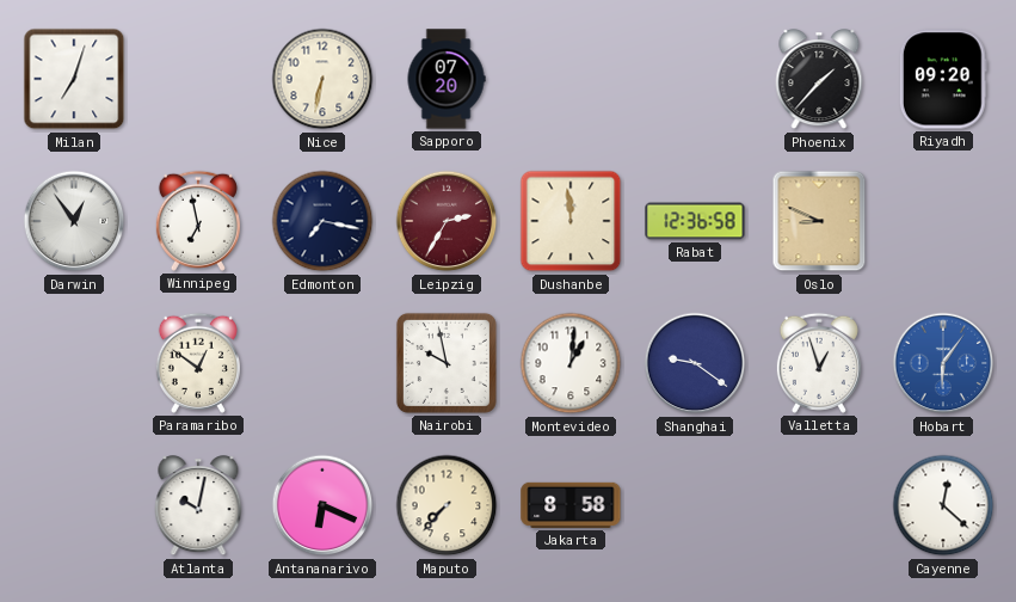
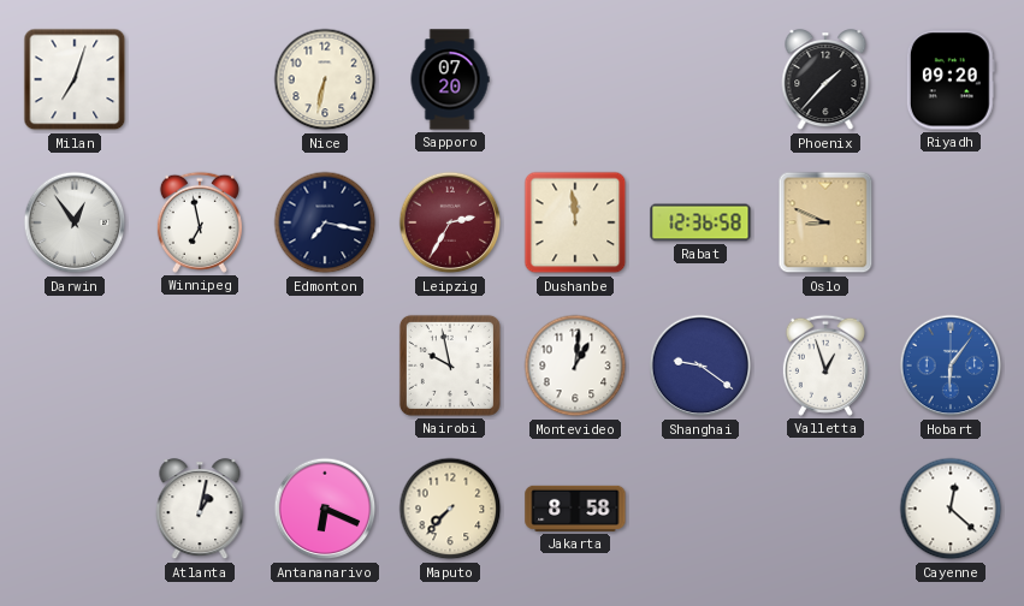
Paramaribo: 12:51 -> none (198, 363)
Atlanta: 10:02 -> 1:02 (200, 510)
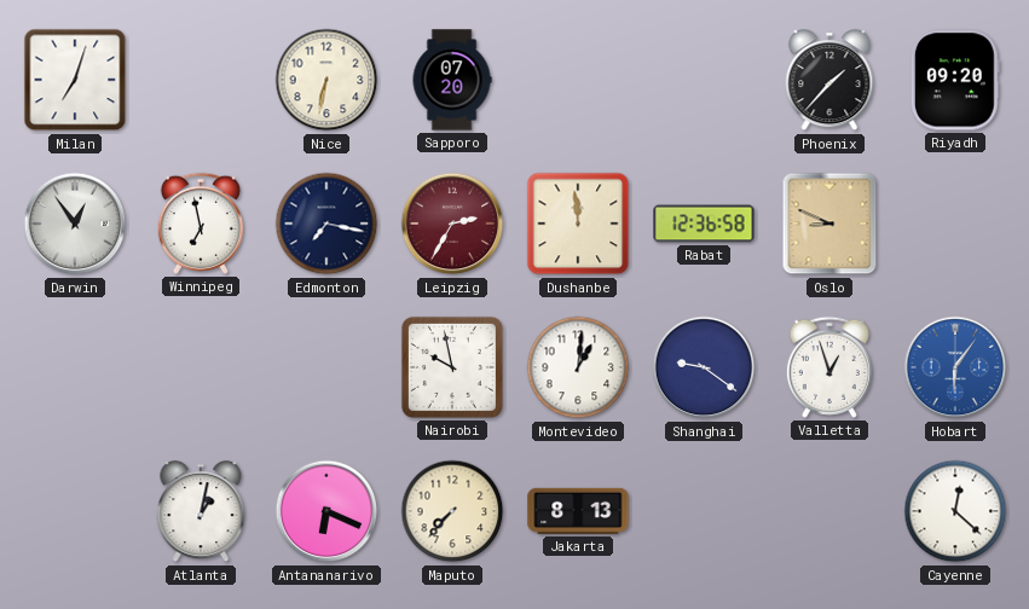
Jakarta: 8:58 -> 8:13 (578, 511)
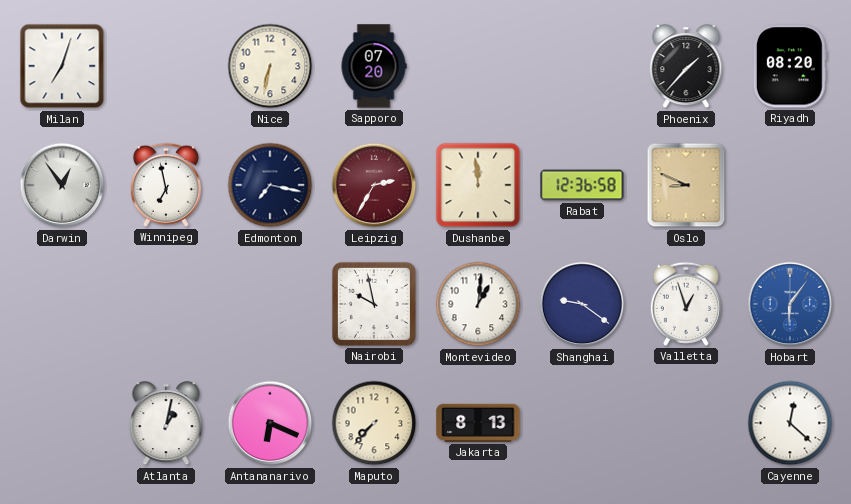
Riyadh: 09:20 -> 08:20 (790, 66)
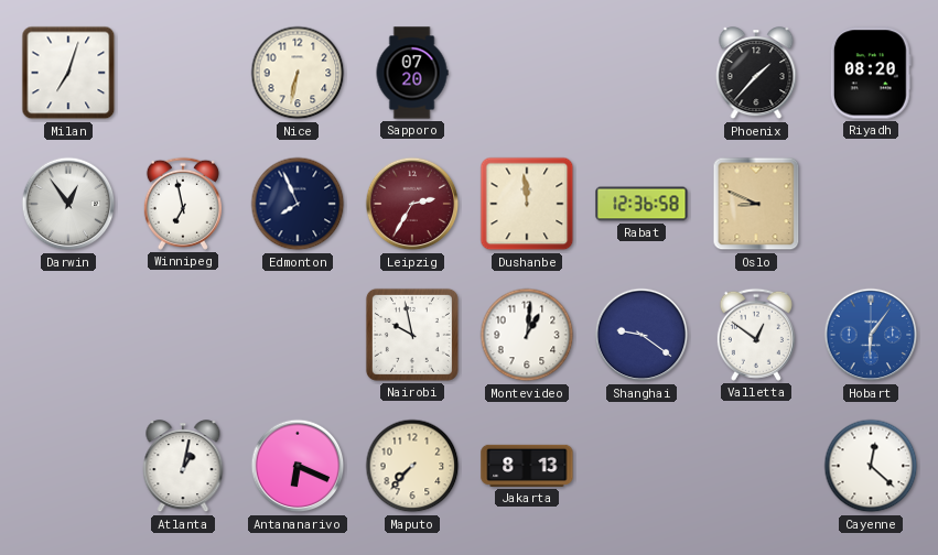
Edmonton: 7:17 -> 7:56 (298, 204)
Valletta: 12:57 -> 12:51 (756, 335)
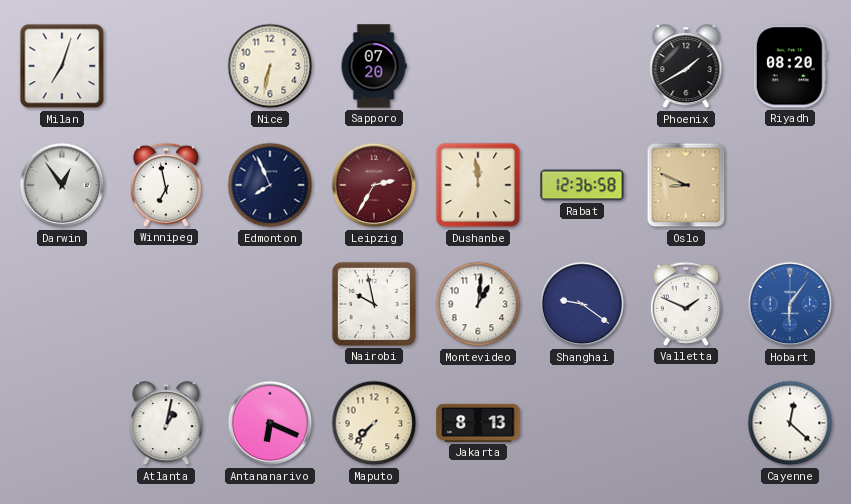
Phoenix: 1:37 -> 1:40 (686, 67)
Valletta: 12:51 -> 1:49 (686, 304)
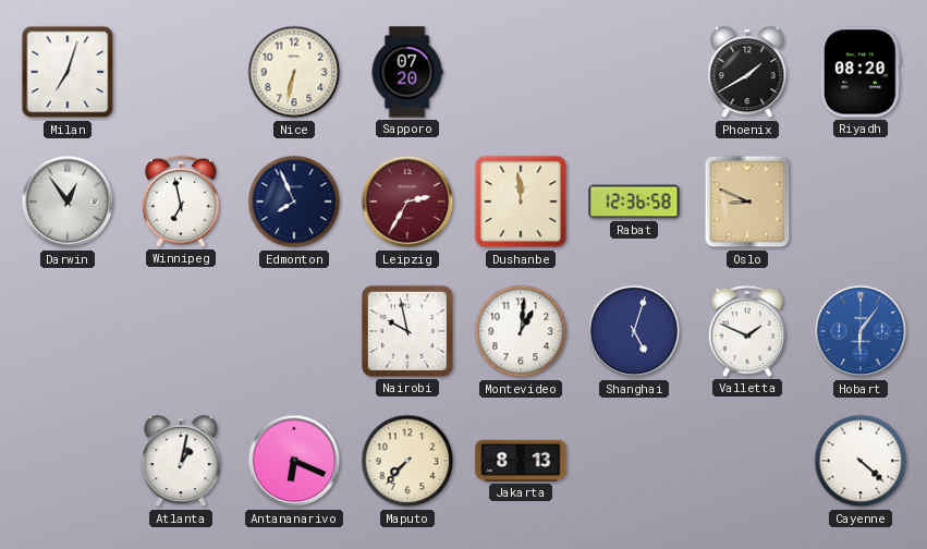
Shanghai: 9:21 -> 5:03 (634, 331)
Cayenne: 12:22 -> 4:22 (861, 461)
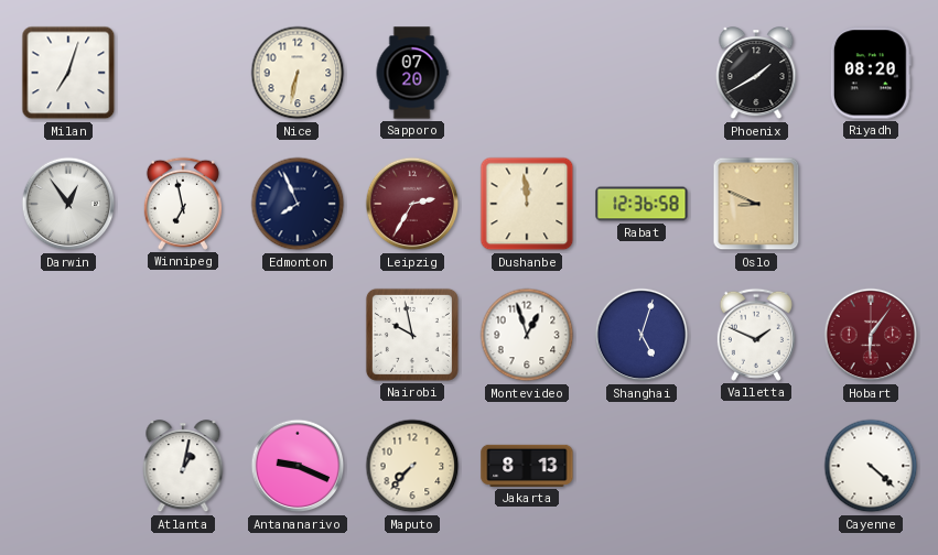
Montevideo: 1:01 -> 12:57 (527, 335)
Hobart dial: blue -> burgundy (871, 335)
Antananarivo: 6:19 -> 9:19 (298, 466)
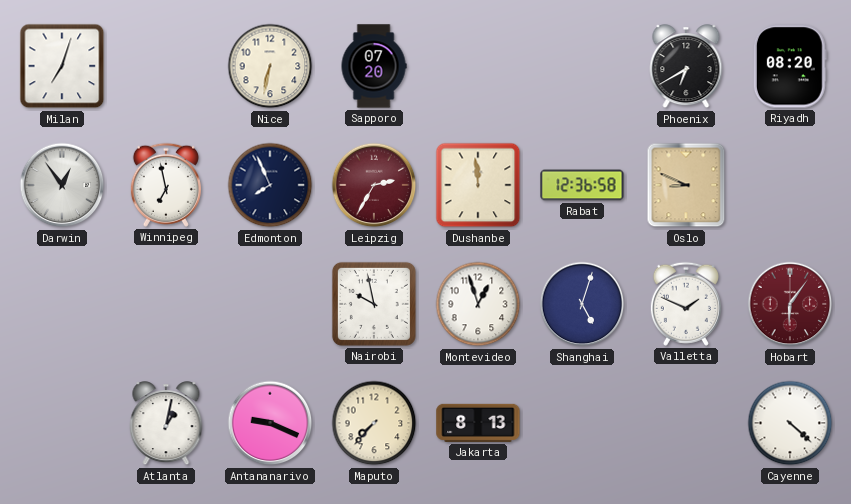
Phoenix: 1:40 -> 6:40 (686, 67)
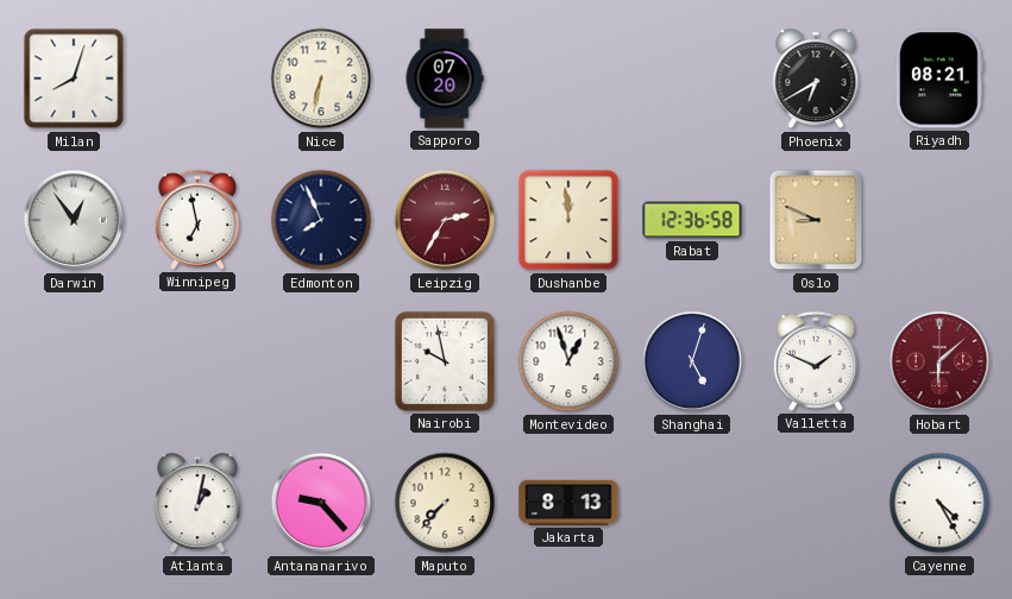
Milan: 7:03 -> 8:03 (74, 78)
Riyadh: 08:20 -> 08:21 (939, 78)
Hobart: 6:06 -> 6:08 (939, 361)
Antananarivo: 9:19 -> 9:23 (321, 503)
Cayenne: 4:22 -> 4:25 (939, 503)
